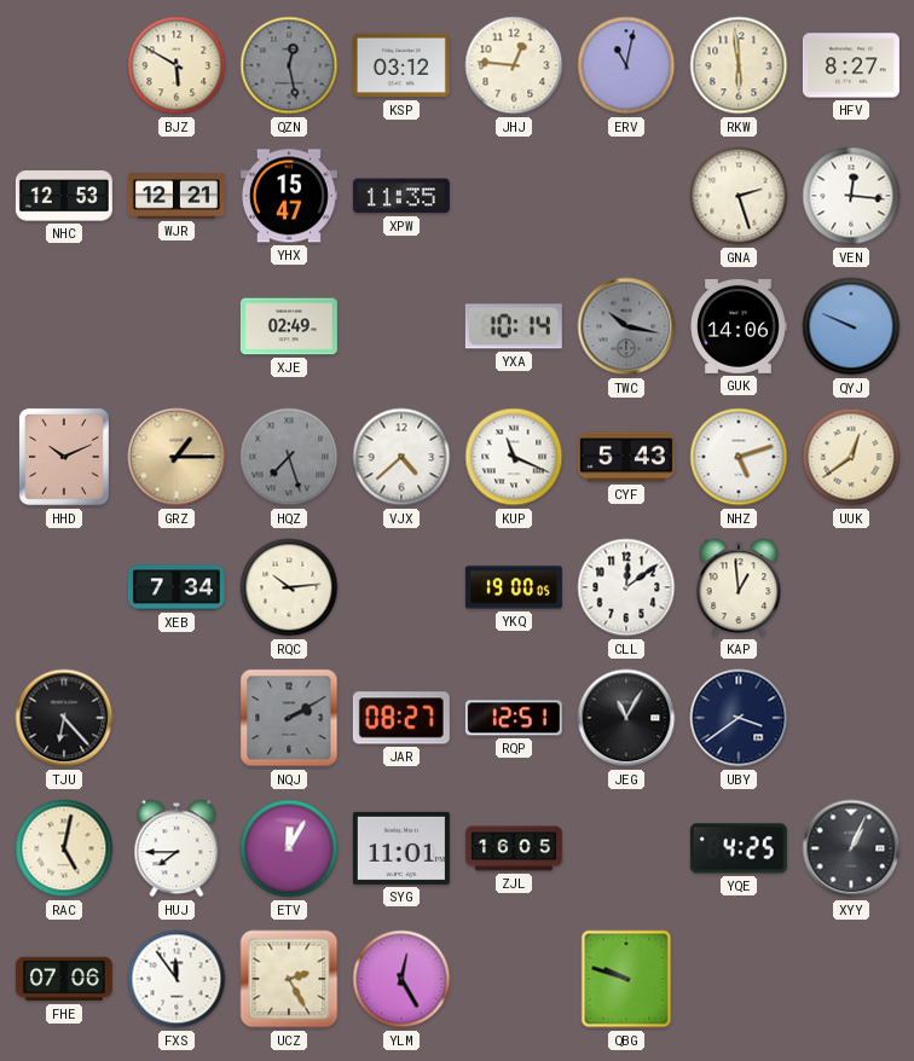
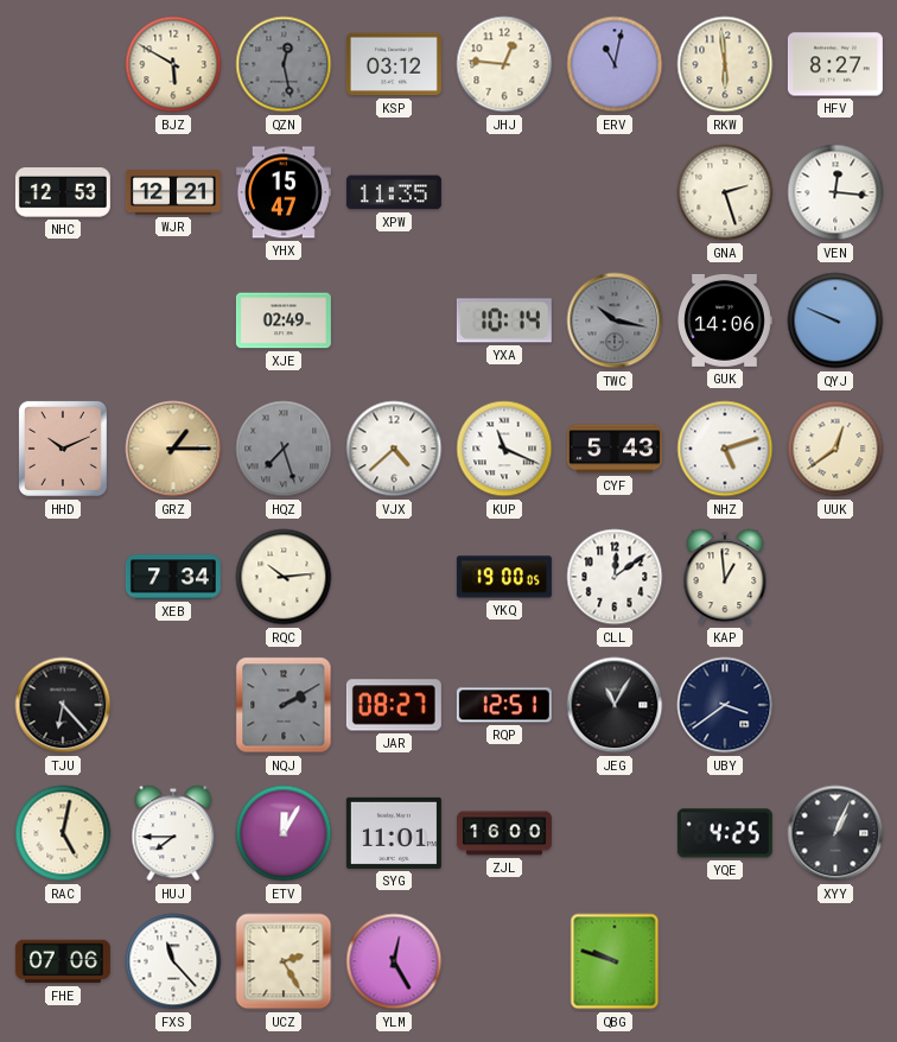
ZJL: 16:05 -> 16:00 (504, 833)
FXS: 11:54 -> 11:23 (173, 961)
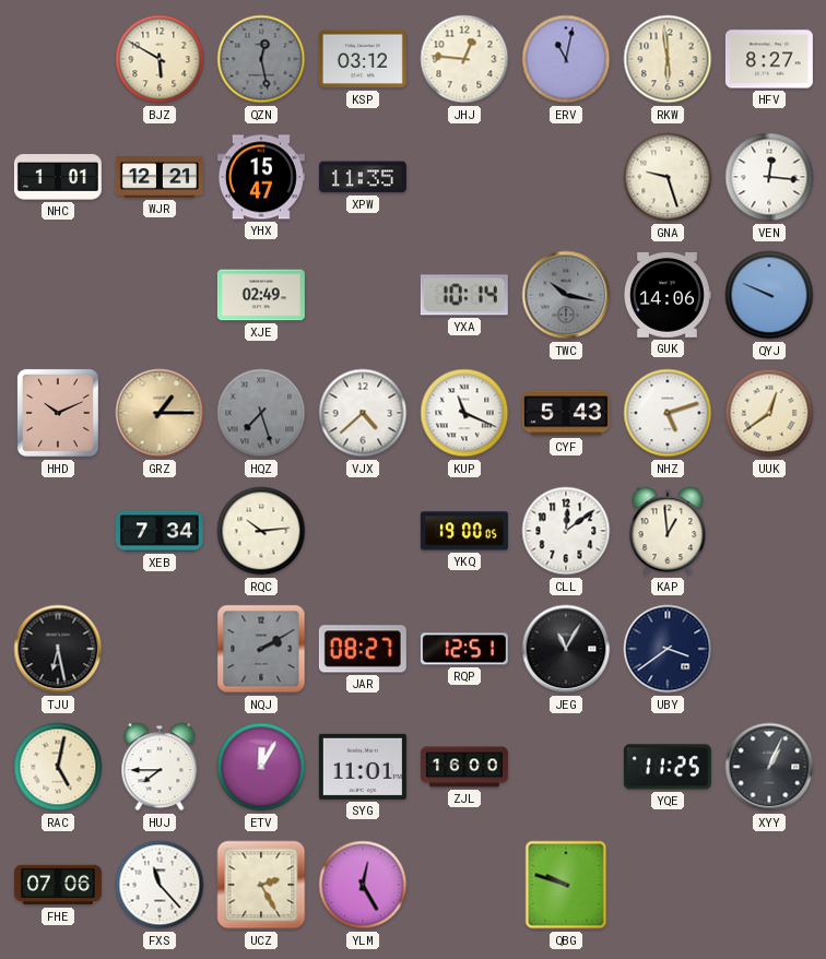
NHC: 12:53 -> 1:01 (58, 178)
GNA: 2:27 -> 9:27 (668, 177)
TJU: 6:23 -> 6:28 (58, 649)
YQE: 4:25 -> 11:25 (668, 767)
